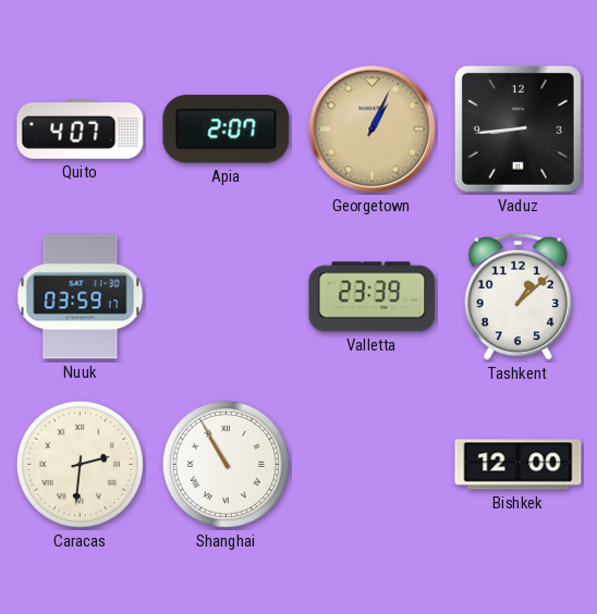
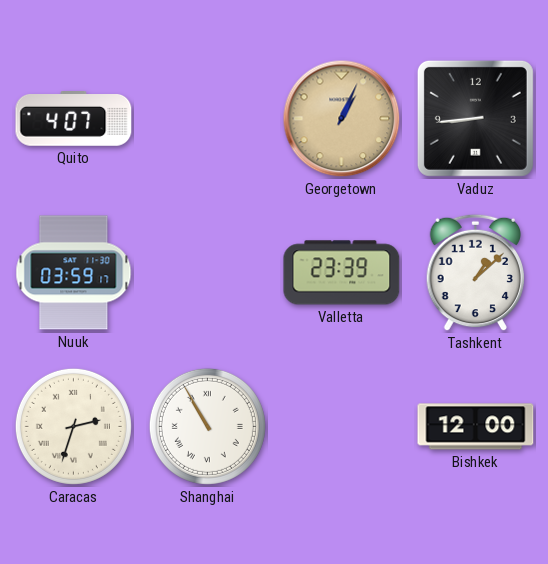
Apia: 2:07 -> none (227, 130)
Caracas: 2:31 -> 2:33 (73, 426)
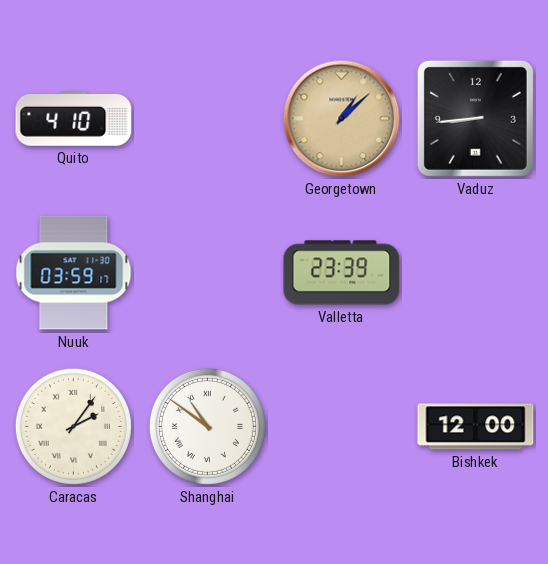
Quito: 4:07 -> 4:10 (74, 119)
Georgetown: 1:04 -> 1:08 (342, 119)
Tashkent: 1:08 -> none (476, 273)
Caracas: 2:33 -> 2:06 (73, 426)
Shanghai: 10:55 -> 10:51 (207, 426)
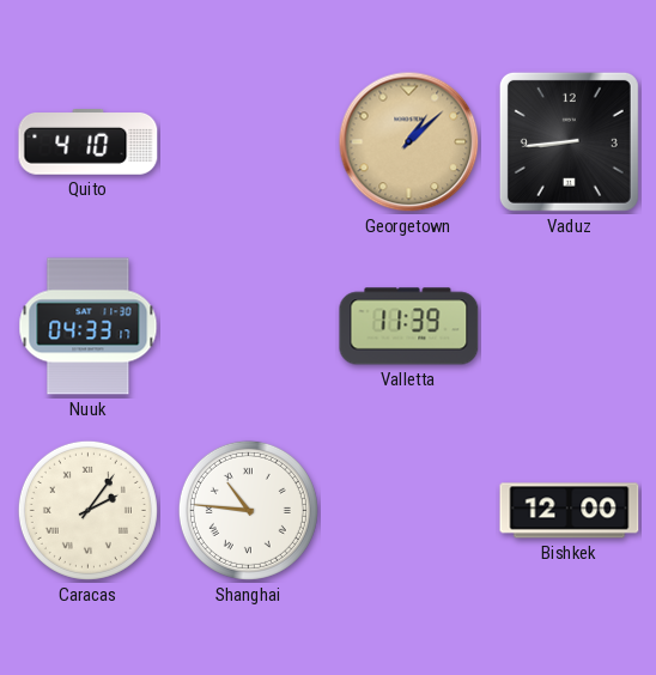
Nuuk: 03:59 -> 04:33 (89, 327)
Valletta: 23:39 -> 11:39 (409, 327)
Shanghai: 10:51 -> 10:46 (248, 510)
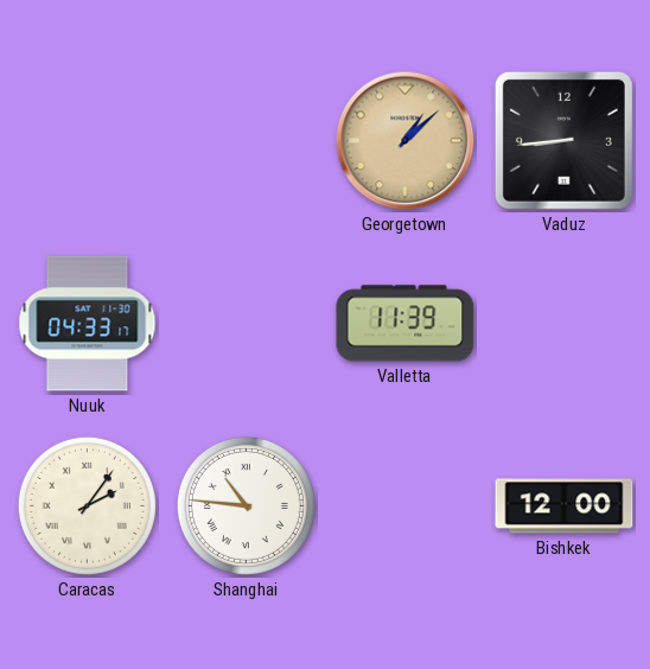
Quito: 4:10 -> none (89, 142)
